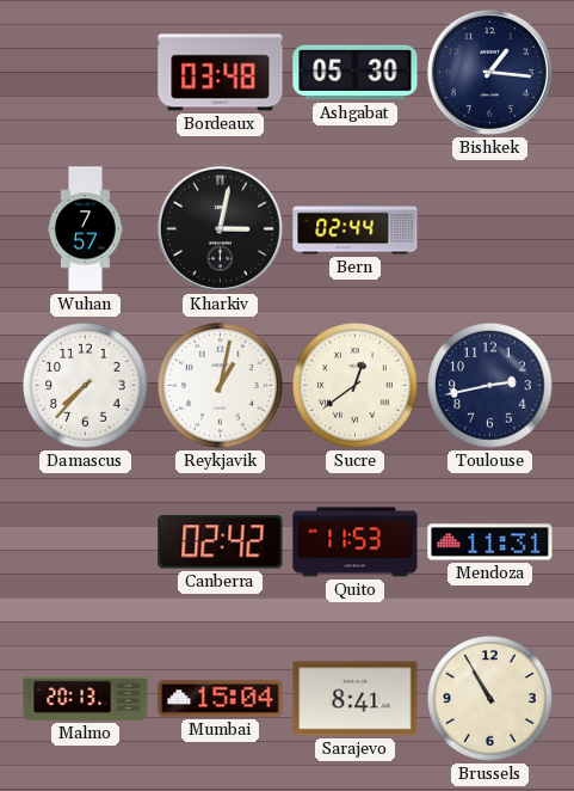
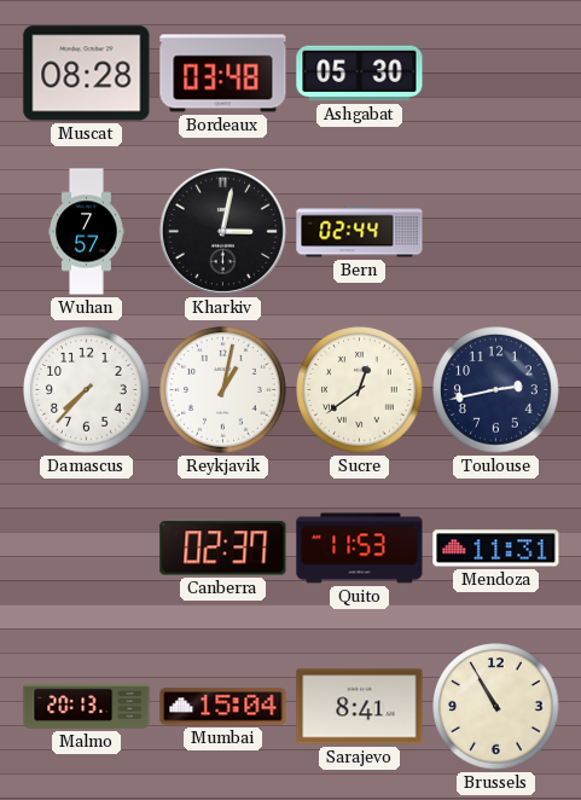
Muscat: none -> 08:28 (87, 74)
Bishkek: 1:16 -> none (489, 72)
Canberra: 02:42 -> 02:37 (223, 549)
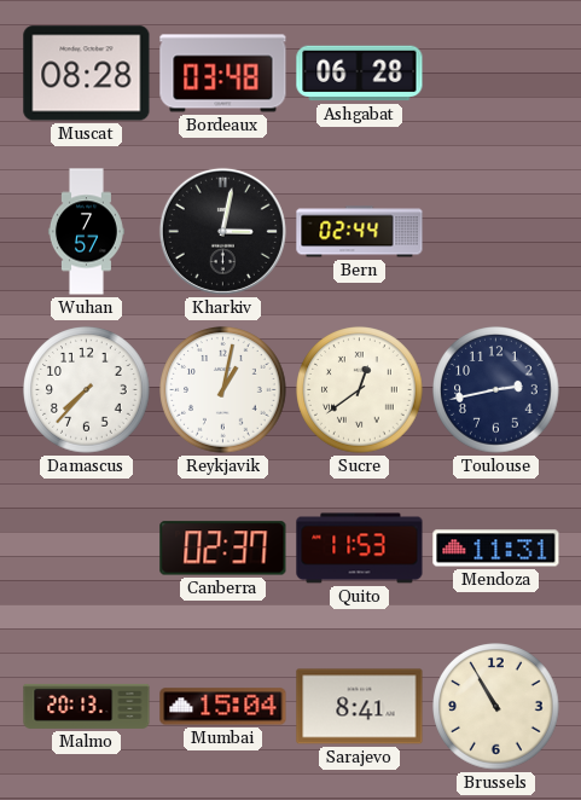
Ashgabat: 05:30 -> 06:28 (360, 74)
